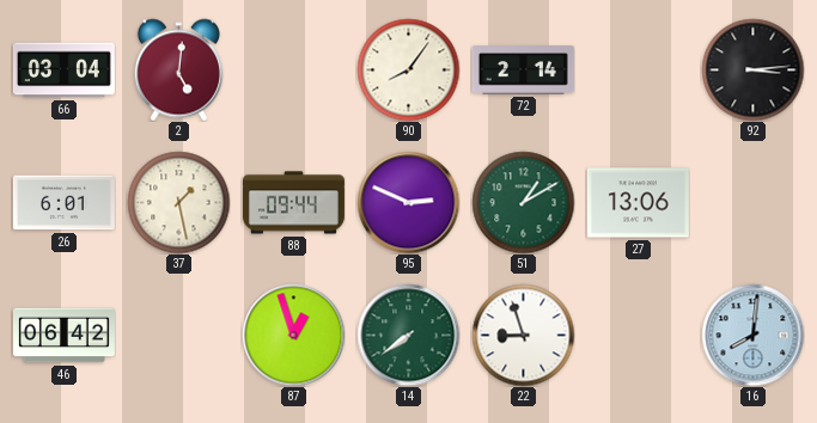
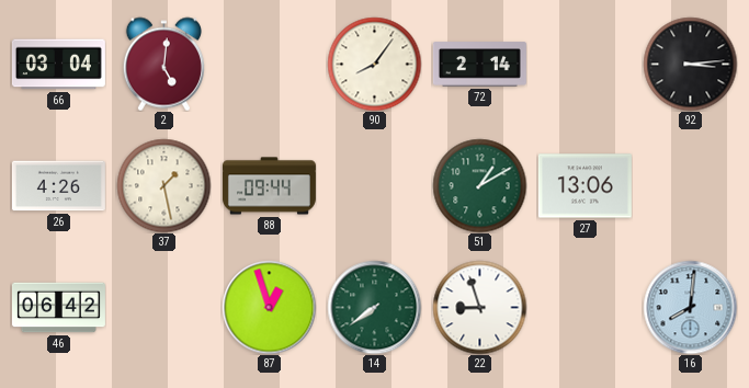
26: 6:01 -> 4:26 (58, 186)
95: 2:49 -> none (408, 202)
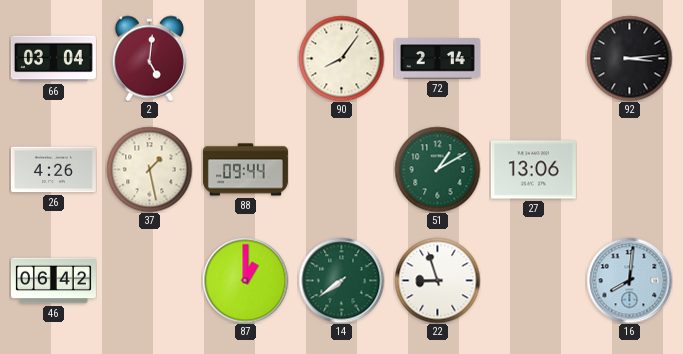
87: 12:57 -> 1:00 (245, 280)
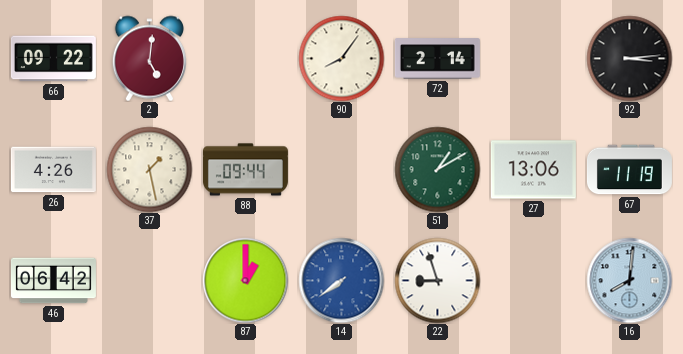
66: 03:04 -> 09:22 (53, 59)
67: none -> 11:19 (629, 170)
14 dial: green -> blue (341, 280)
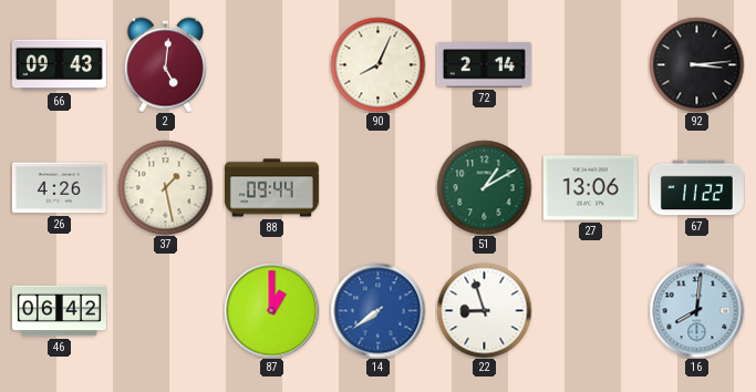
66: 09:22 -> 09:43 (59, 65)
90: 8:06 -> 8:04 (377, 64)
67: 11:19 -> 11:22 (696, 188)
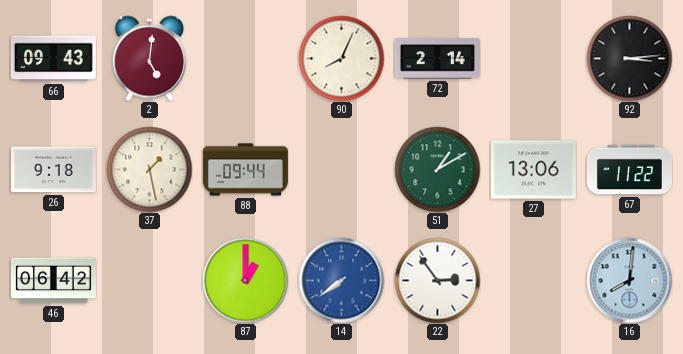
26: 4:26 -> 9:18 (53, 170)
22: 8:57 -> 2:54 (437, 280)
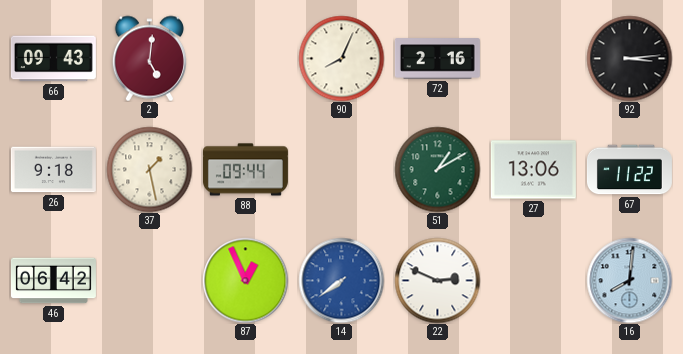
72: 2:14 -> 2:16 (437, 59)
87: 1:00 -> 12:56 (245, 280)
22: 2:54 -> 2:49 (437, 280)
